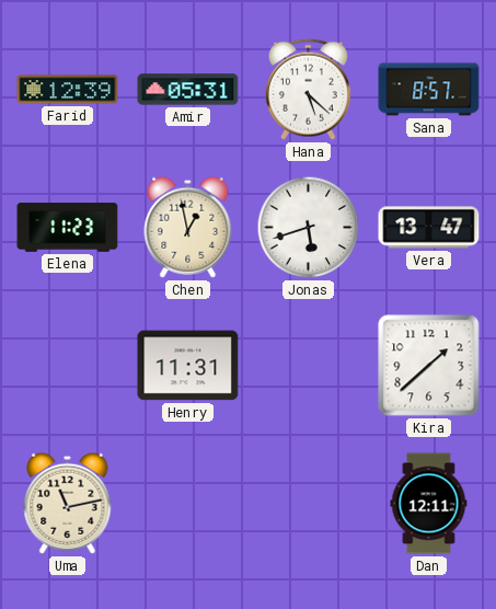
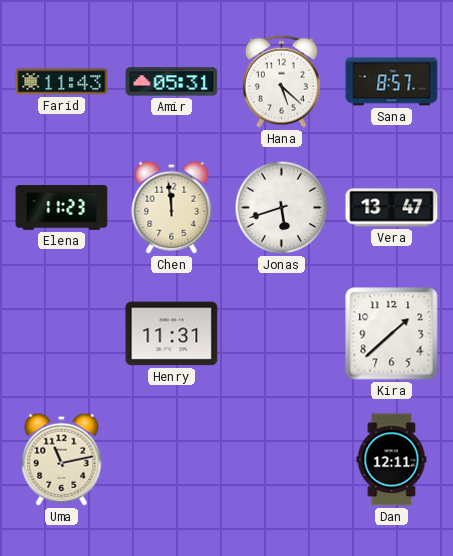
Farid: 12:39 -> 11:43 (62, 82)
Chen: 12:58 -> 11:59 (172, 207)
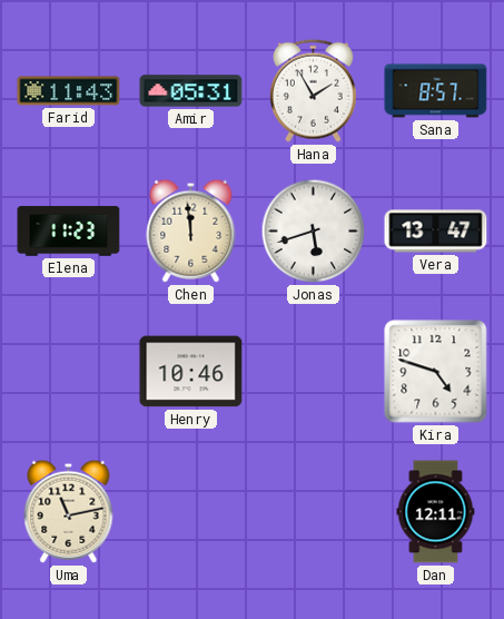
Hana: 5:22 -> 1:55 (313, 90)
Henry: 11:31 -> 10:46 (191, 372)
Kira: 1:38 -> 4:48 (436, 372)
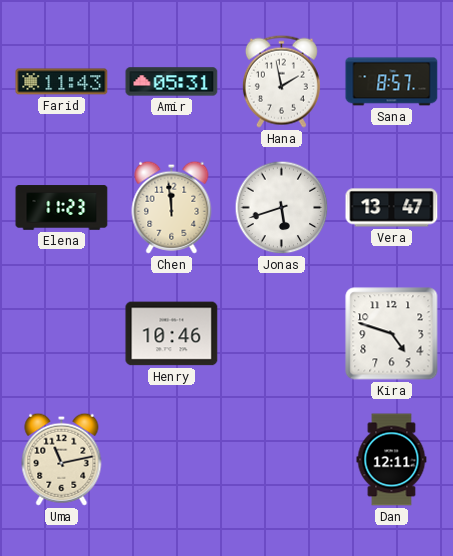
Hana: 1:55 -> 1:58 (281, 81)
